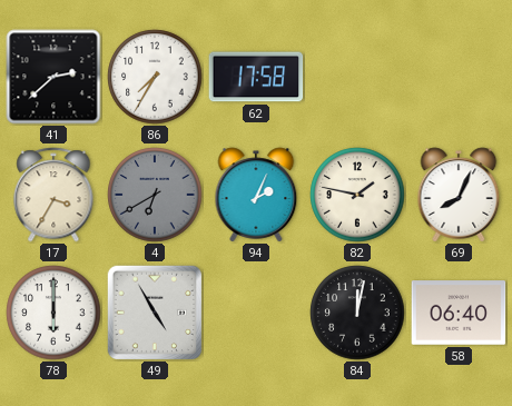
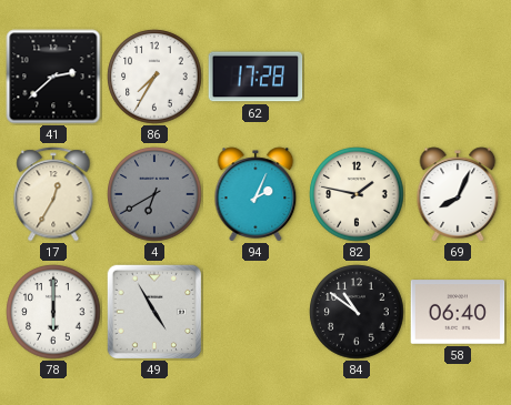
62: 17:58 -> 17:28 (255, 77)
17: 3:35 -> 12:35 (53, 194)
84: 12:02 -> 10:51 (357, 312)
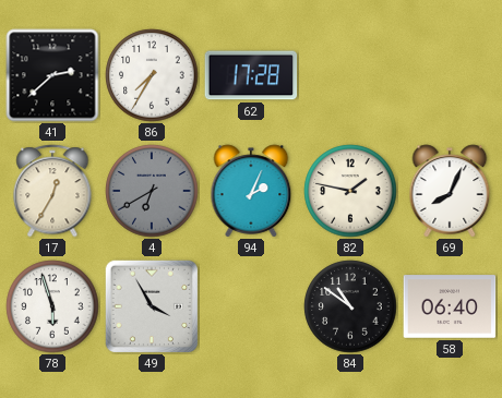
78: 6:00 -> 5:57 (52, 306)
49: 4:55 -> 3:55 (151, 305)
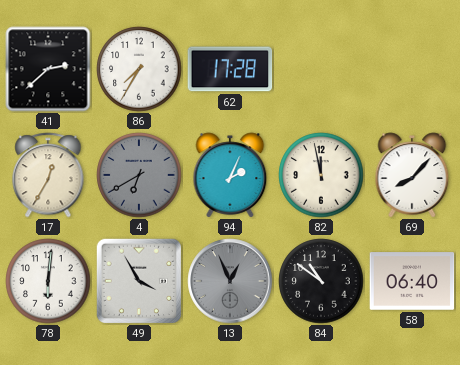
82: 1:47 -> 11:58 (321, 175)
69: 8:04 -> 8:07 (412, 175)
78: 5:57 -> 6:01 (48, 281)
13: none -> 12:56 (230, 281)
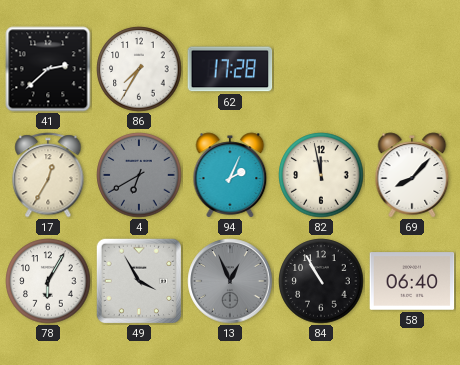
78: 6:01 -> 6:05 (48, 281)
84: 10:51 -> 10:55 (321, 281)
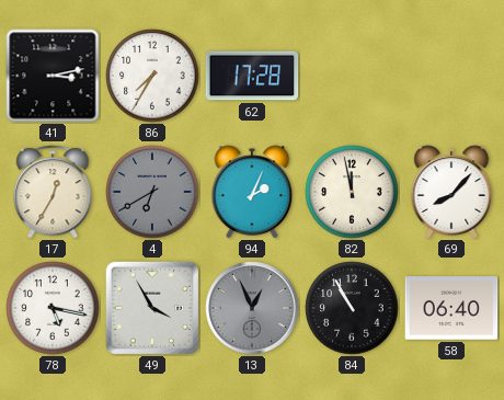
41: 2:38 -> 3:13 (53, 76)
78: 6:05 -> 5:17 (53, 308)
